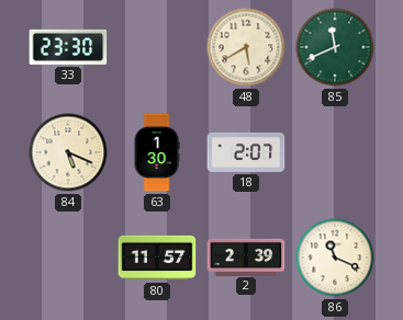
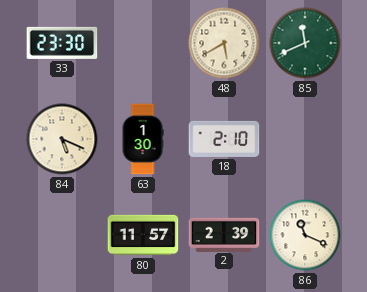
18: 2:07 -> 2:10 (224, 139)
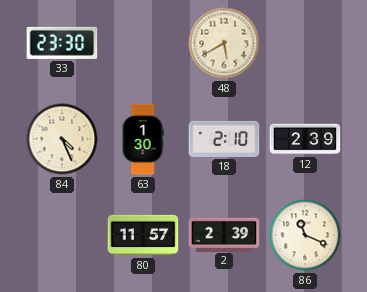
85: 11:41 -> none (305, 43)
84: 5:19 -> 4:26 (62, 139)
12: none -> 2:39 (305, 139)
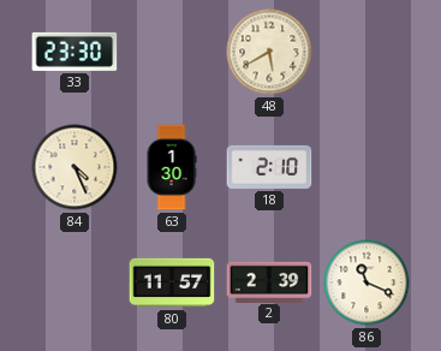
12: 2:39 -> none (305, 139)
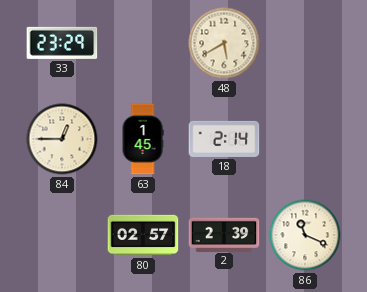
33: 23:30 -> 23:29 (62, 43)
84: 4:26 -> 12:45 (62, 139)
63: 1:30 -> 1:45 (143, 139)
18: 2:10 -> 2:14 (224, 139)
80: 11:57 -> 02:57 (143, 235)
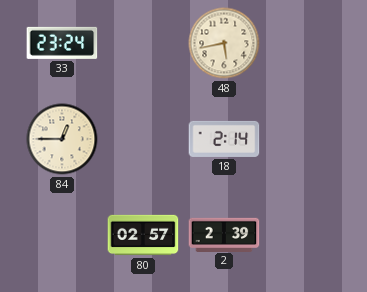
33: 23:29 -> 23:24 (62, 43)
48: 5:40 -> 5:43 (224, 43)
63: 1:45 -> none (143, 139)
86: 11:19 -> none (305, 235)
